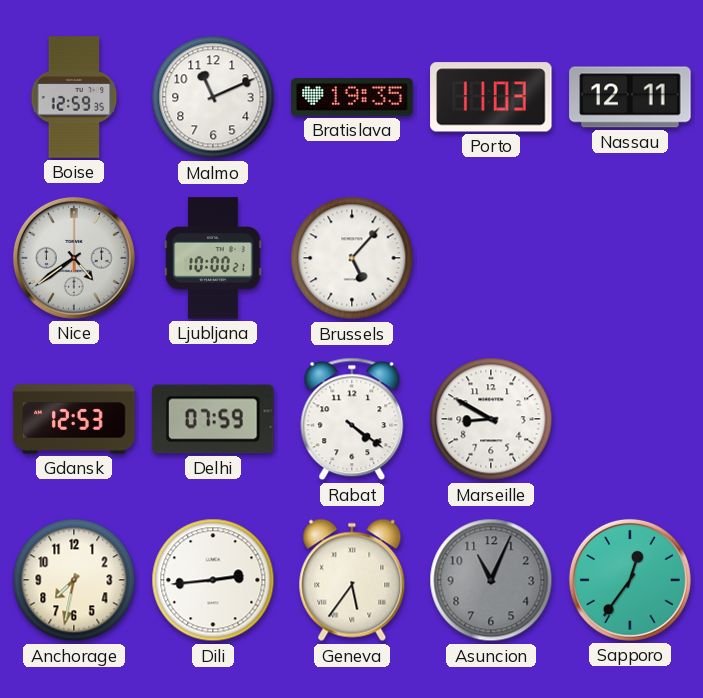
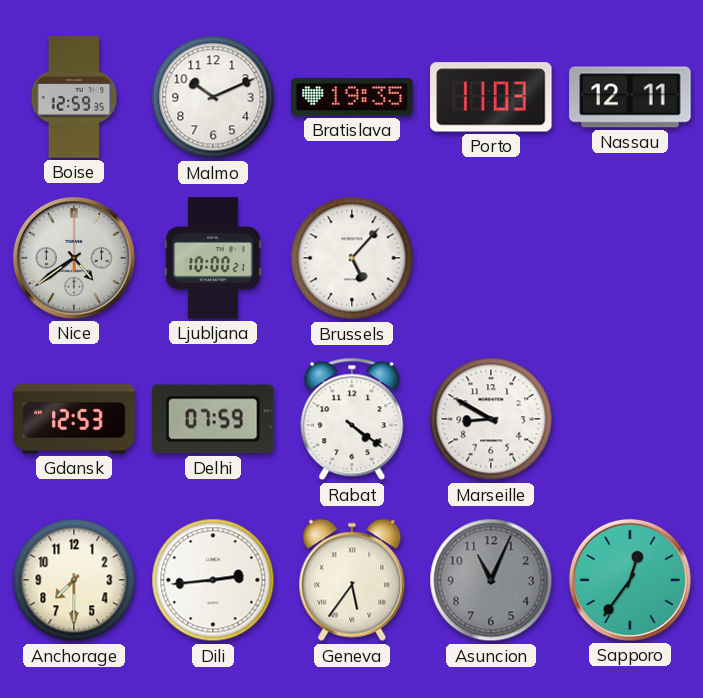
Malmo: 11:11 -> 10:11 (213, 97)
Anchorage: 7:32 -> 7:30 (74, 580)
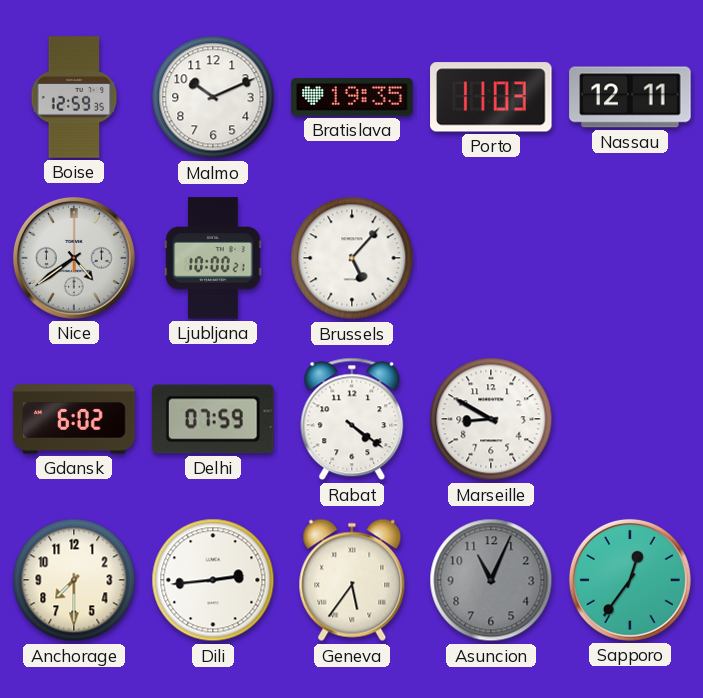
Gdansk: 12:53 -> 6:02 (74, 419)
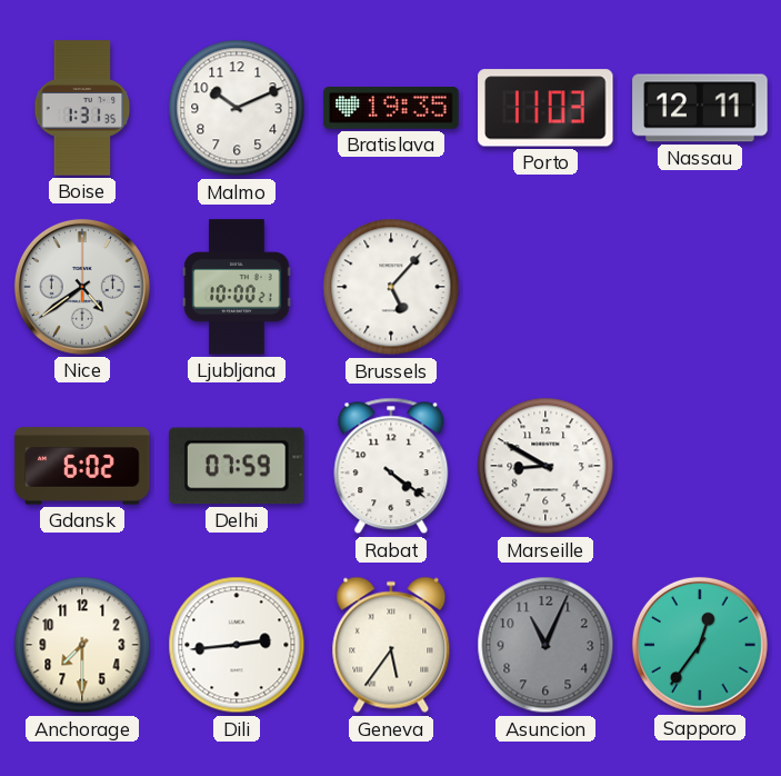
Boise: 12:59 -> 1:31 (82, 108)
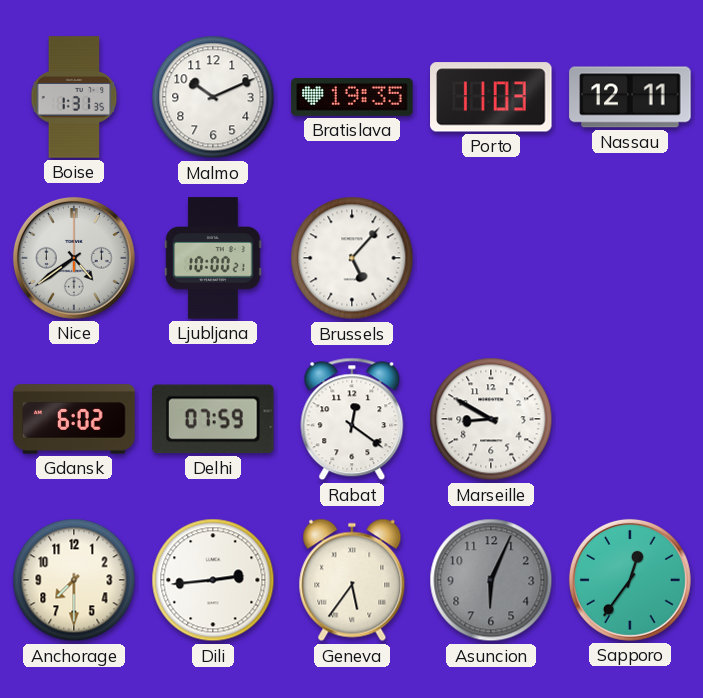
Rabat: 4:21 -> 12:21 (352, 419)
Asuncion: 11:04 -> 6:04 (491, 580)
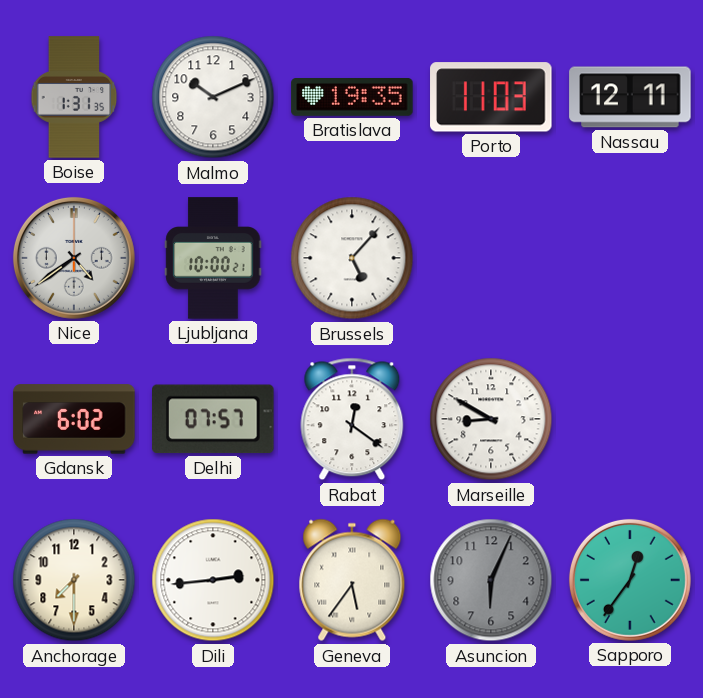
Delhi: 07:59 -> 07:57 (214, 419)
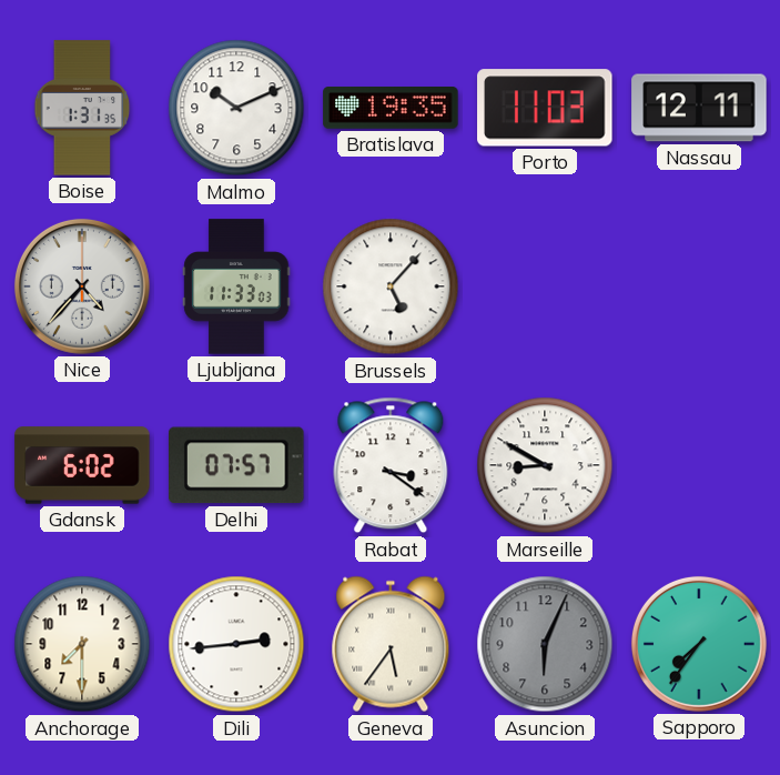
Nice: 4:39 -> 4:37 (82, 286)
Ljubljana: 10:00 -> 11:33 (236, 286)
Rabat: 12:21 -> 3:21 (391, 465)
Sapporo: 12:36 -> 7:36 (699, 644)
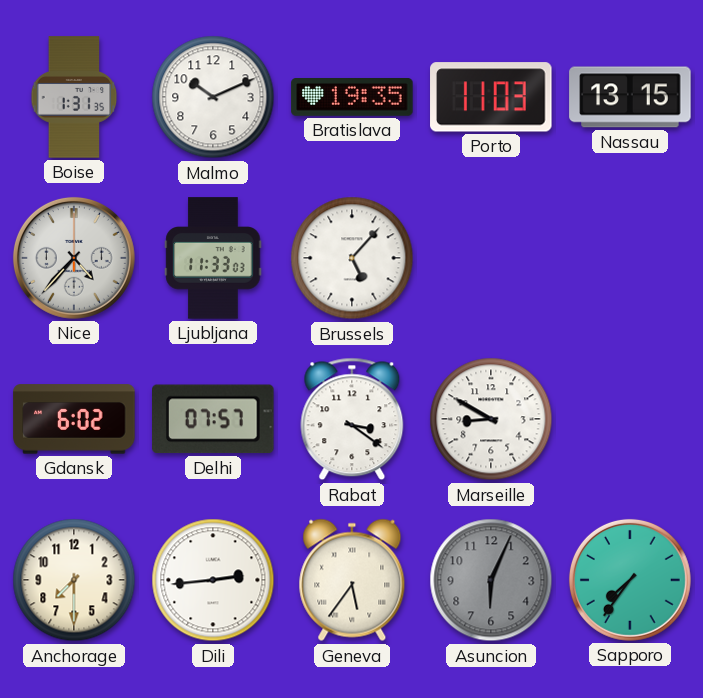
Nassau: 12:11 -> 13:15 (630, 97)
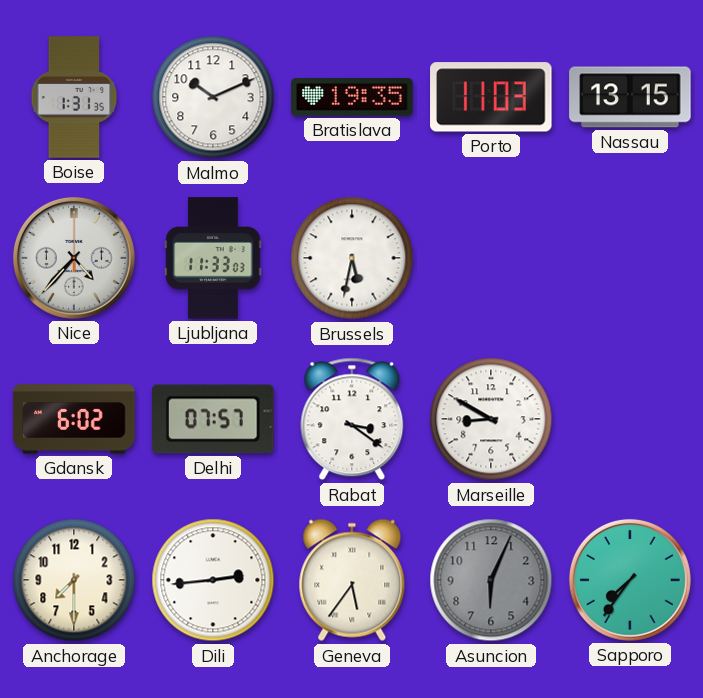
Brussels: 5:07 -> 5:32 (352, 258)
